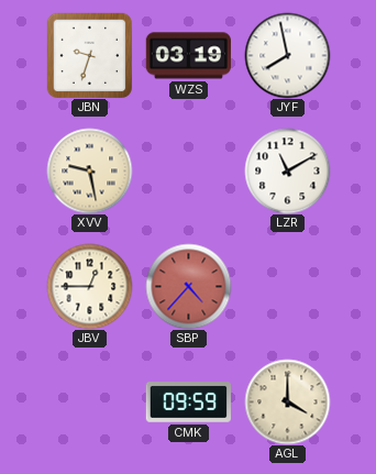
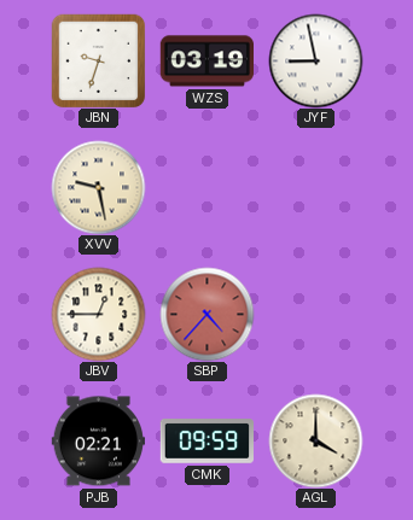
JYF: 7:58 -> 8:58 (315, 60)
LZR: 11:10 -> none (287, 170)
PJB: none -> 02:21 (98, 442)
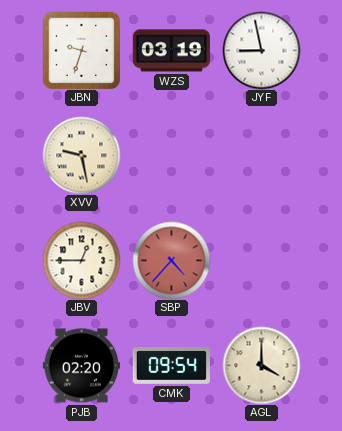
PJB: 02:21 -> 02:20 (81, 366)
CMK: 09:59 -> 09:54 (171, 366)
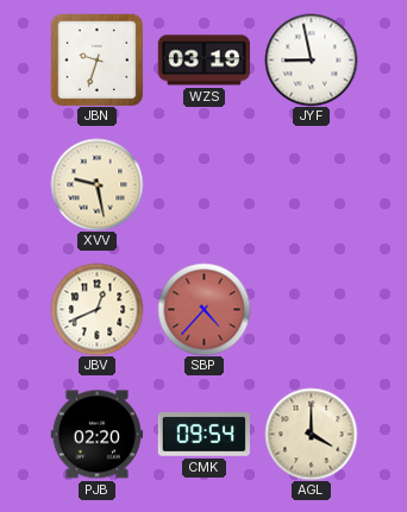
JBV: 12:45 -> 12:41 (96, 309)
